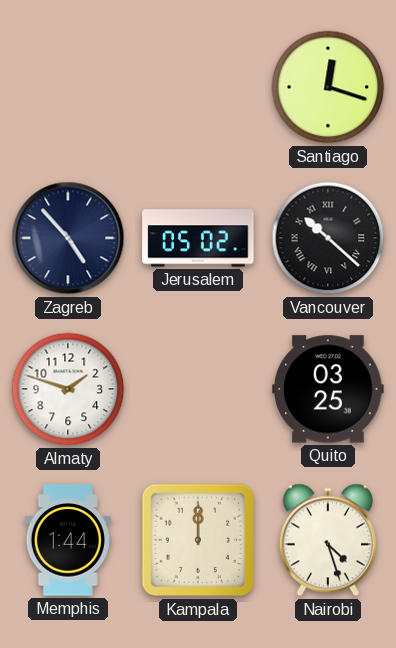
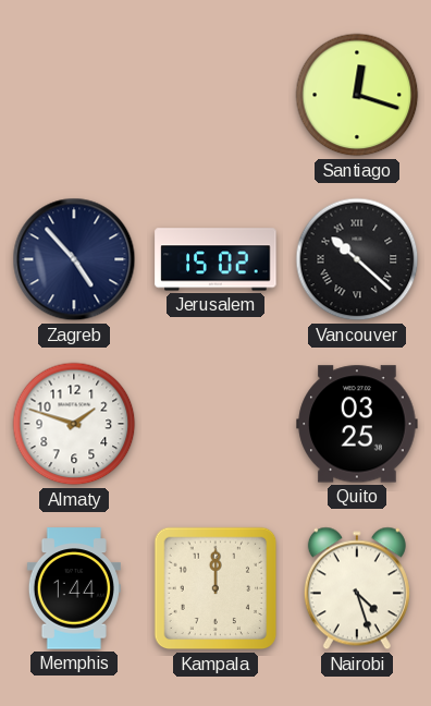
Jerusalem: 05:02 -> 15:02 (215, 259)
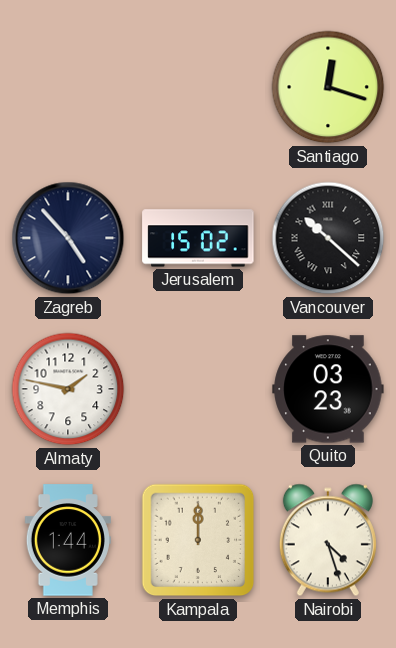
Almaty: 1:48 -> 1:47 (68, 389)
Quito: 03:25 -> 03:23 (328, 389)
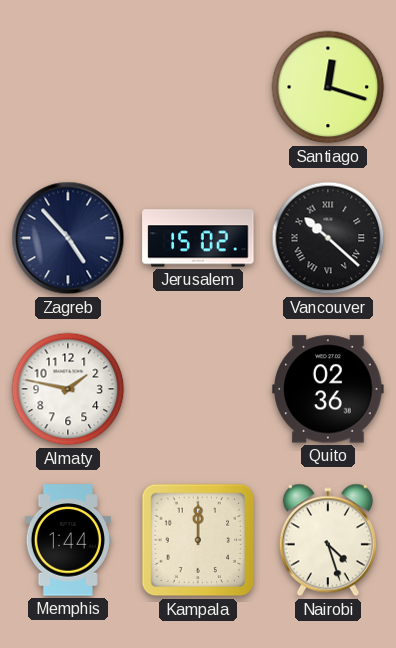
Quito: 03:23 -> 02:36 (328, 389)
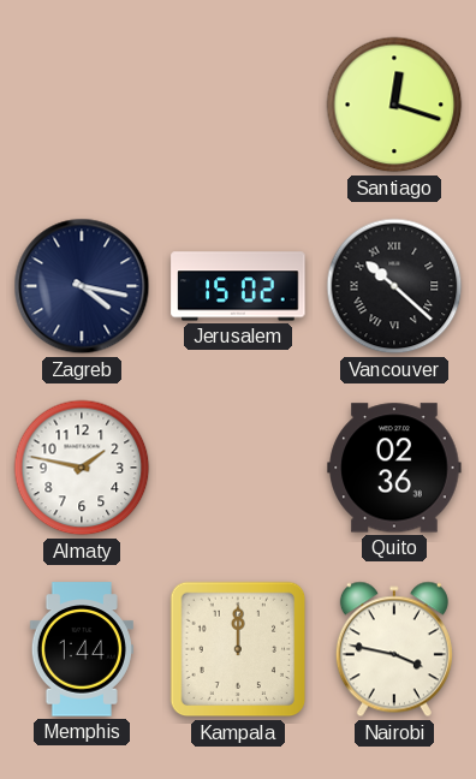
Zagreb: 4:53 -> 4:17 (82, 286)
Nairobi: 4:27 -> 3:47 (394, 649)
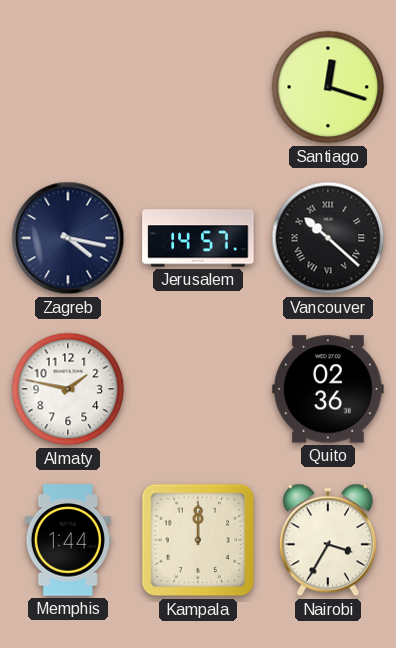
Jerusalem: 15:02 -> 14:57 (198, 238)
Nairobi: 3:47 -> 3:35 (328, 540)
